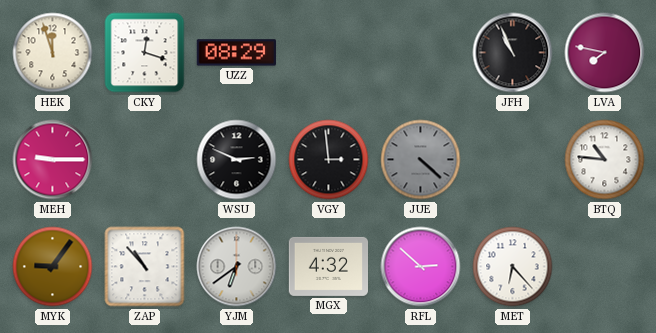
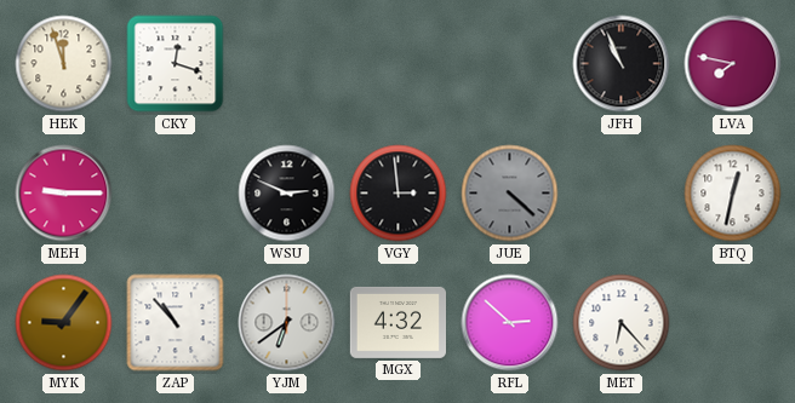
UZZ: 08:29 -> none (236, 53)
BTQ: 10:46 -> 12:32 (733, 194)
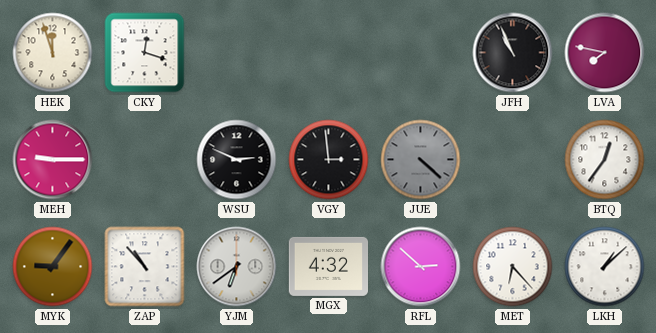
BTQ: 12:32 -> 12:36 (605, 160)
LKH: none -> 1:08 (605, 267)
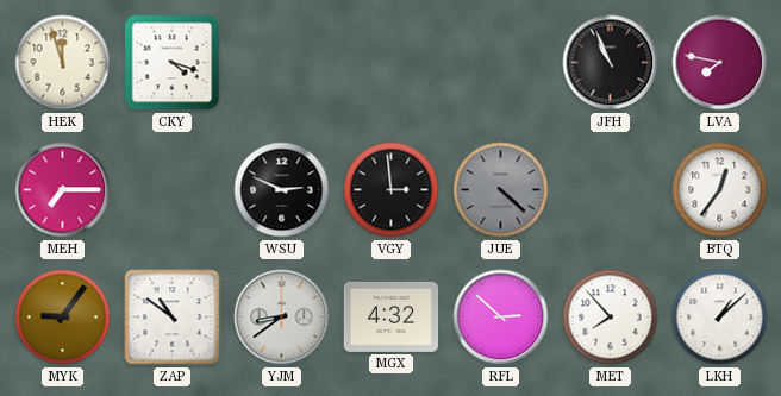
CKY: 12:18 -> 4:18 (173, 63)
MEH: 9:15 -> 7:15 (63, 190)
ZAP: 10:53 -> 10:51 (173, 318)
YJM: 6:39 -> 8:39 (282, 318)
MET: 6:23 -> 7:53 (611, 318)
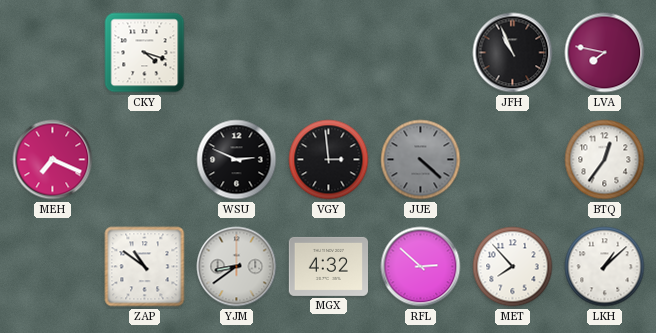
HEK: 11:57 -> none (63, 63)
MEH: 7:15 -> 7:19 (53, 160)
MYK: 9:06 -> none (63, 318)
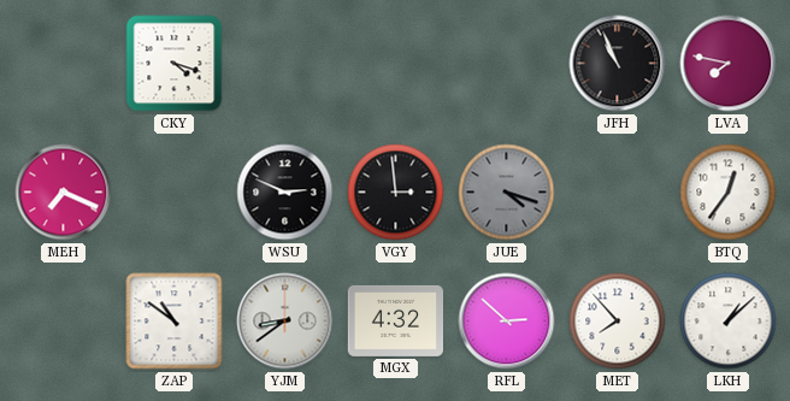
JUE: 4:22 -> 4:18 (507, 193)
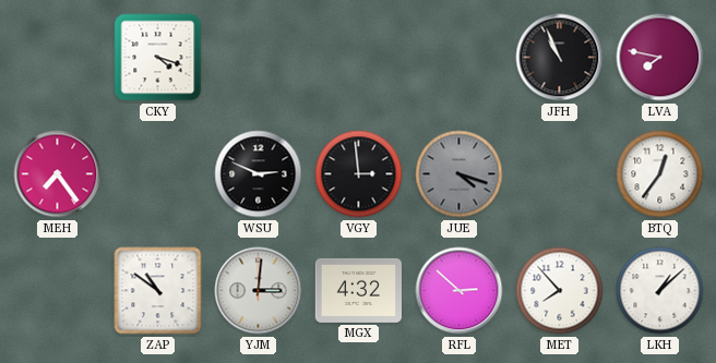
MEH: 7:19 -> 7:24 (58, 174)
YJM: 8:39 -> 3:01 (259, 291)
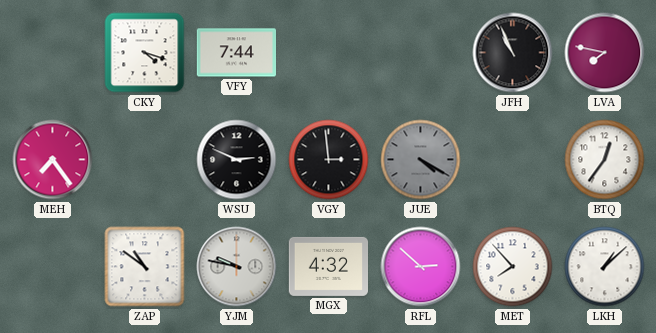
VFY: none -> 7:44 (236, 53)
JUE: 4:18 -> 4:20 (421, 160)
YJM: 3:01 -> 9:47 (237, 267)
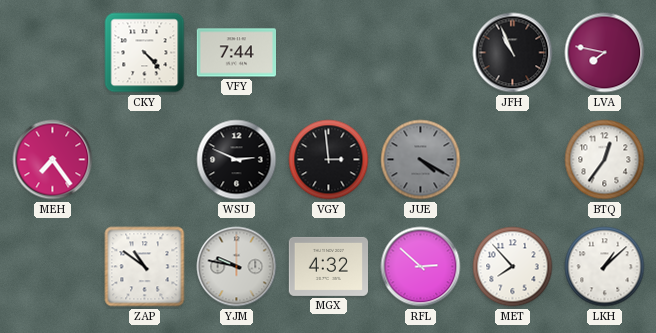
CKY: 4:18 -> 4:23 (145, 53)
